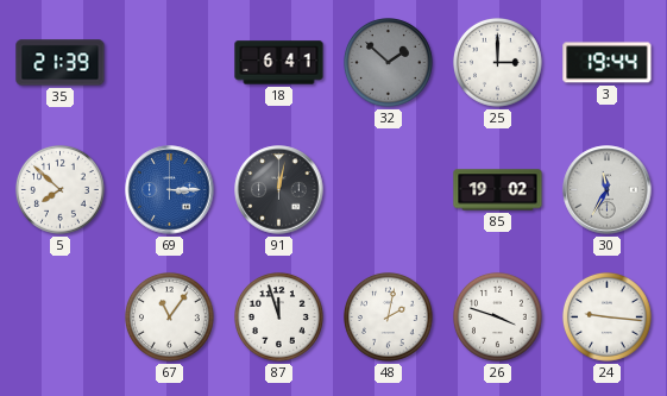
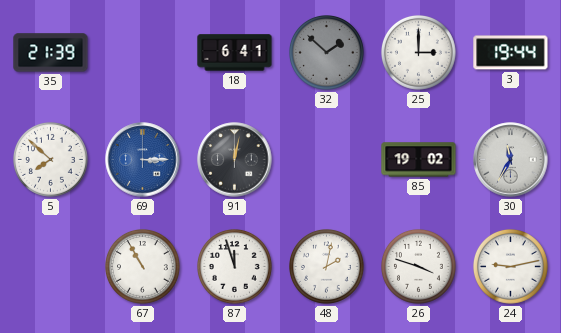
67: 11:06 -> 10:55 (143, 267)
24: 9:16 -> 9:13 (511, 267)
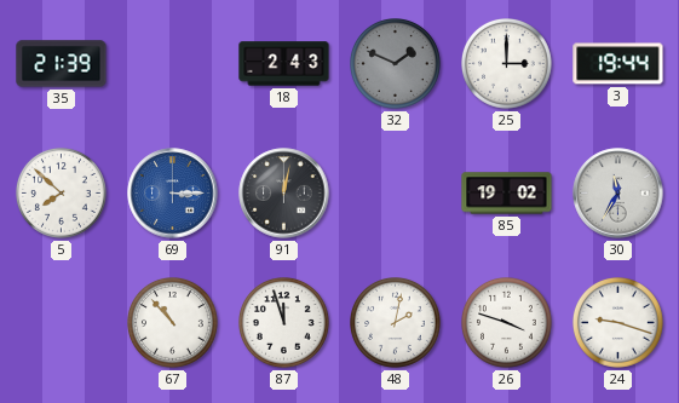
18: 6:41 -> 2:43 (284, 64)
32: 1:52 -> 1:49 (396, 64)
67: 10:55 -> 10:53 (173, 323)
24: 9:13 -> 9:18 (618, 323)
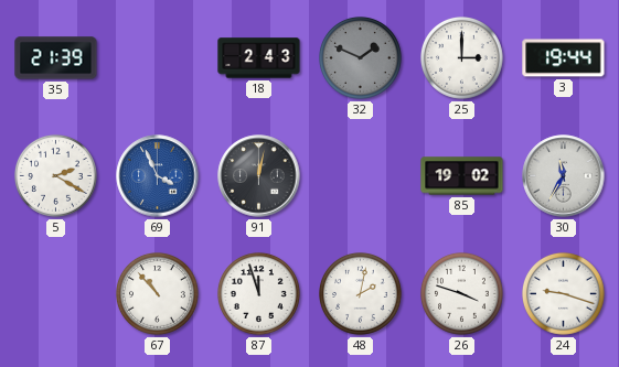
5: 7:52 -> 2:20 (56, 176)
69: 3:15 -> 3:56 (158, 176)
